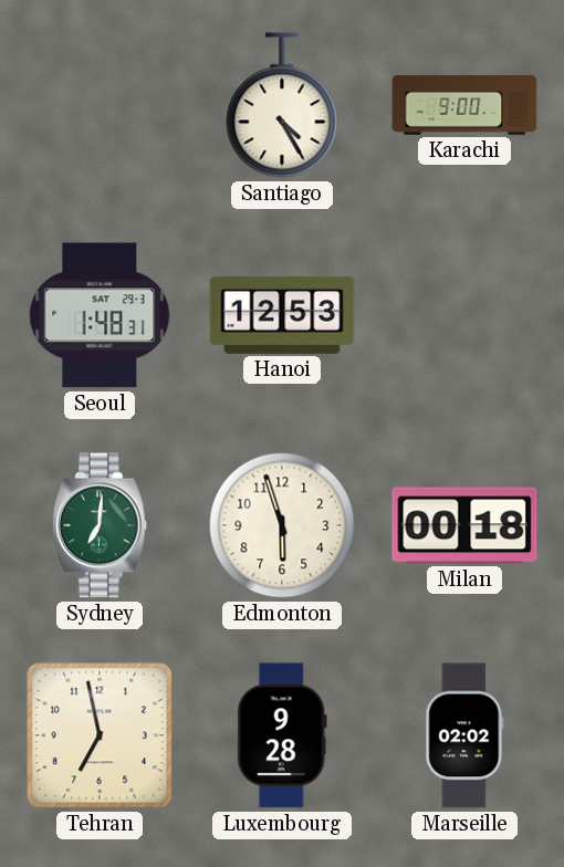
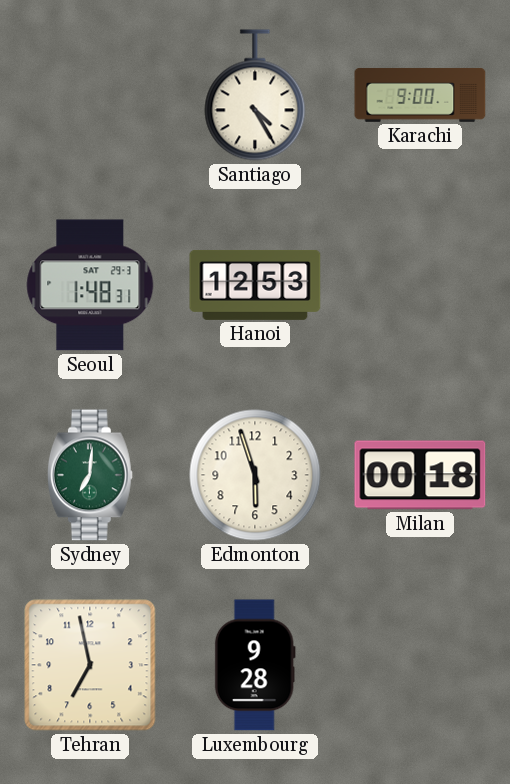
Marseille: 02:02 -> none (464, 735)
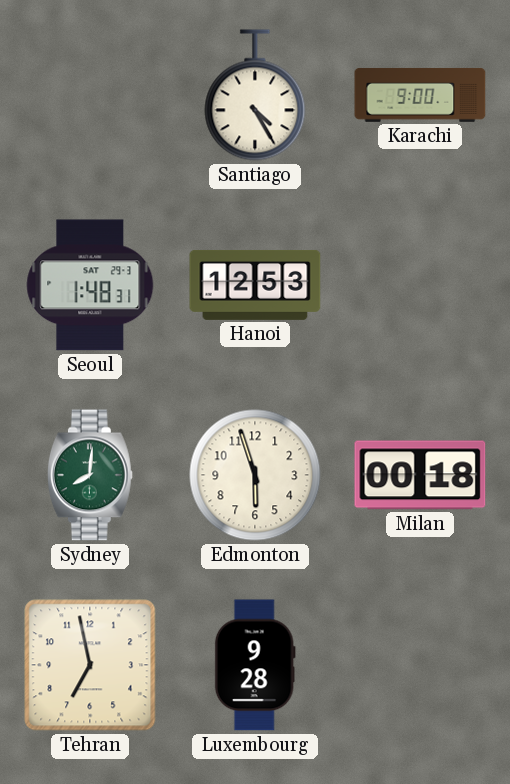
Sydney: 7:01 -> 8:01 (90, 475)
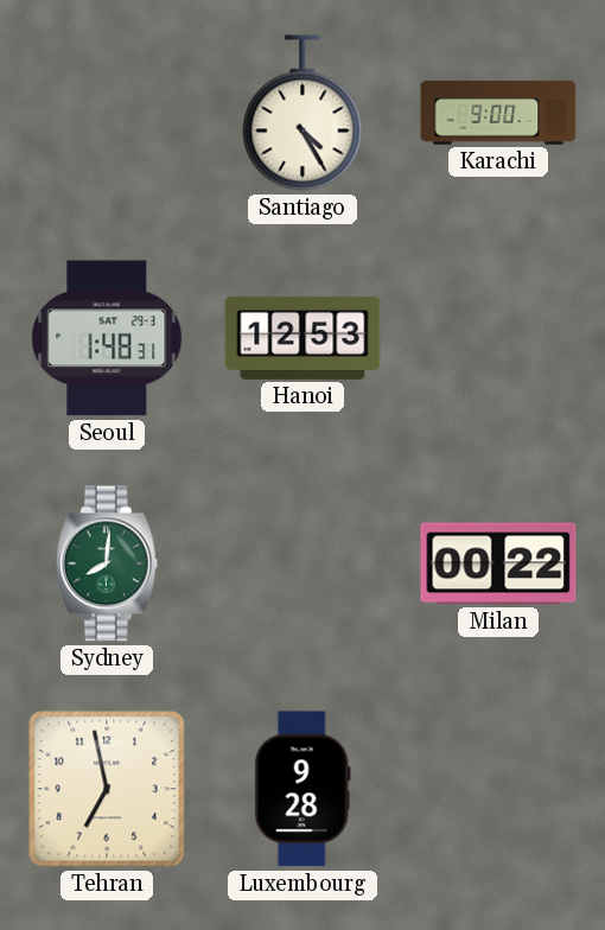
Edmonton: 5:57 -> none (255, 475)
Milan: 00:18 -> 00:22 (498, 563)
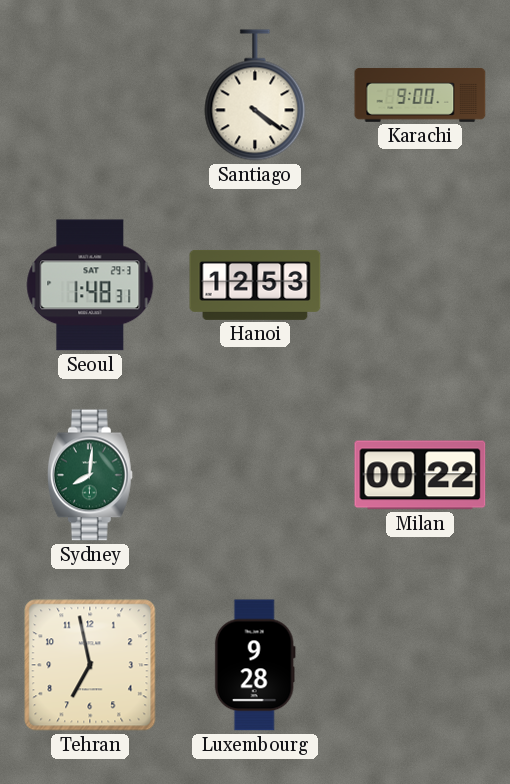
Santiago: 4:25 -> 4:21 (255, 95)
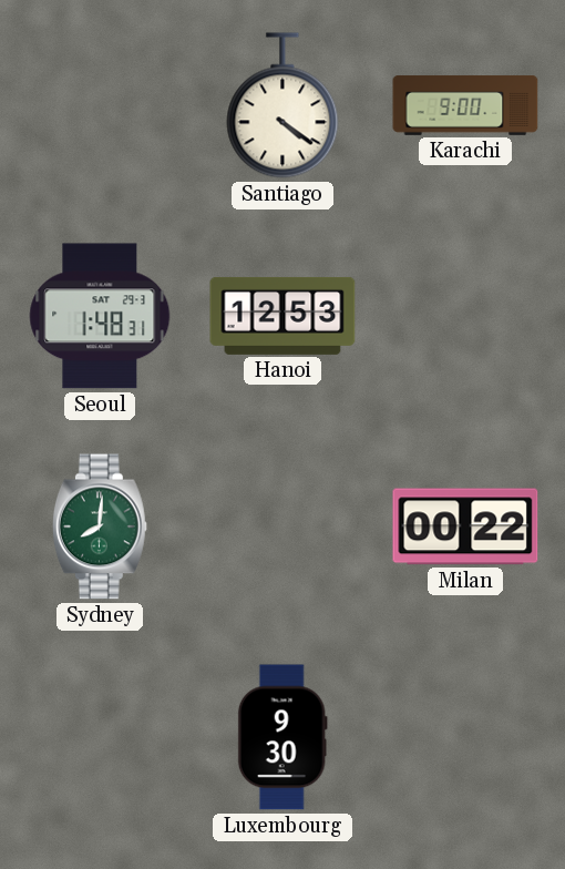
Tehran: 6:58 -> none (90, 665)
Luxembourg: 9:28 -> 9:30 (282, 737)
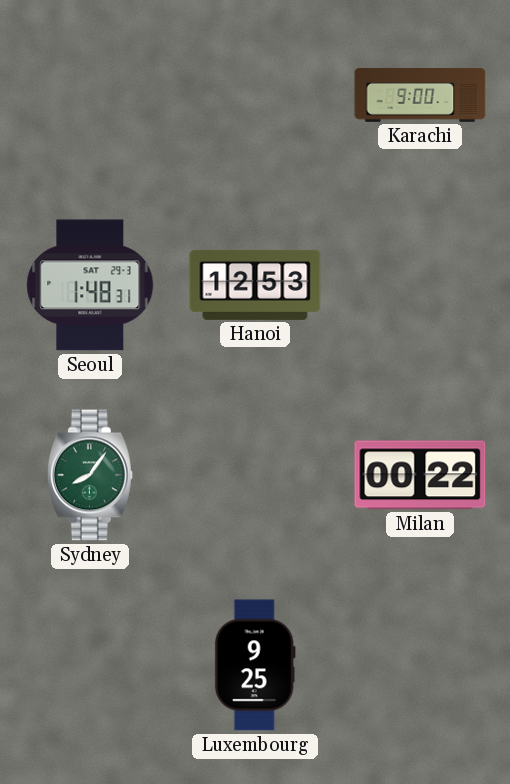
Santiago: 4:21 -> none (282, 105)
Sydney: 8:01 -> 8:06 (90, 475)
Luxembourg: 9:30 -> 9:25 (255, 665)
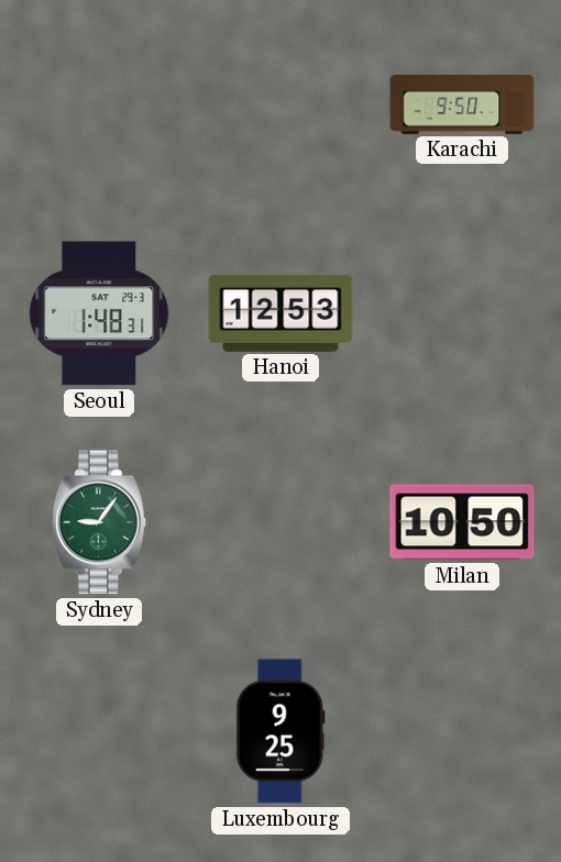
Karachi: 9:00 -> 9:50 (462, 104)
Sydney: 8:06 -> 9:06 (99, 522)
Milan: 00:22 -> 10:50 (462, 522)
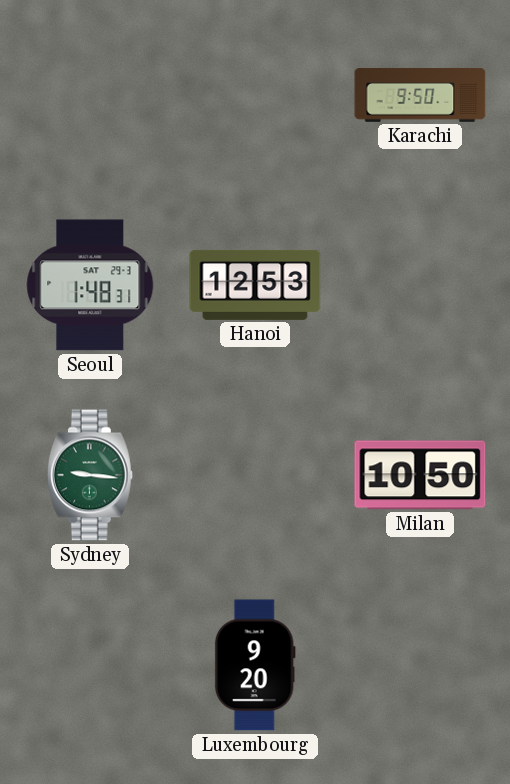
Sydney: 9:06 -> 9:16 (90, 475)
Luxembourg: 9:25 -> 9:20 (255, 665)
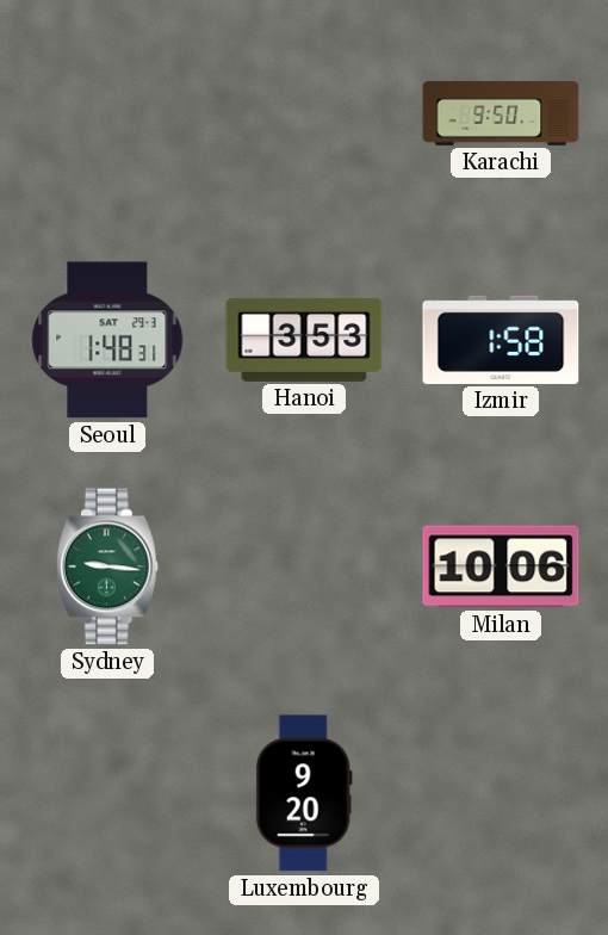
Hanoi: 12:53 -> 3:53 (304, 340)
Izmir: none -> 1:58 (501, 340)
Milan: 10:50 -> 10:06 (501, 566)
